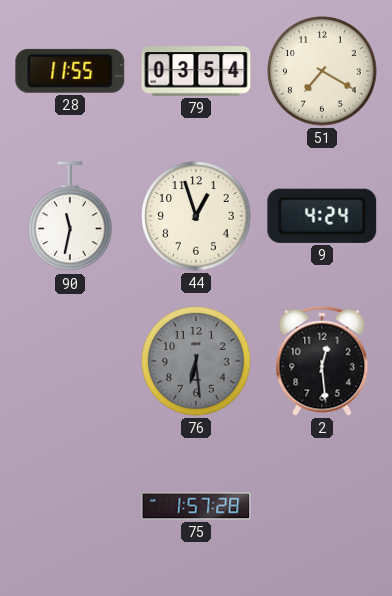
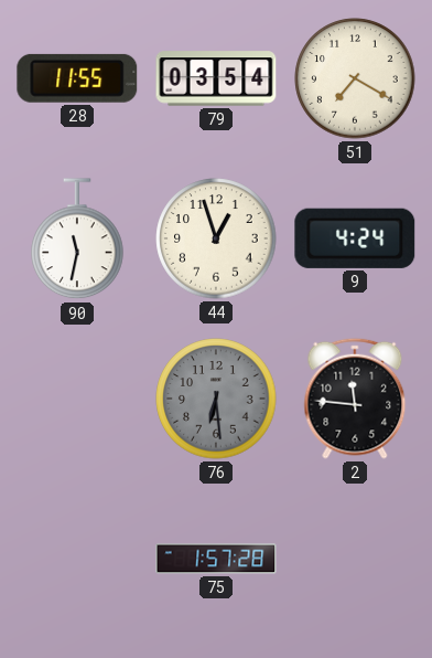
2: 12:29 -> 11:46 (355, 399)
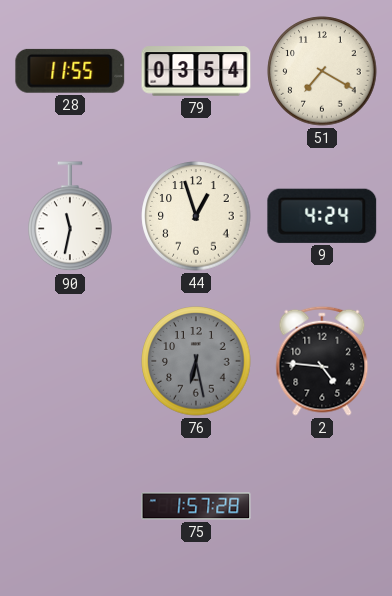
76: 6:29 -> 6:28 (196, 361)
2: 11:46 -> 4:46 (322, 361)
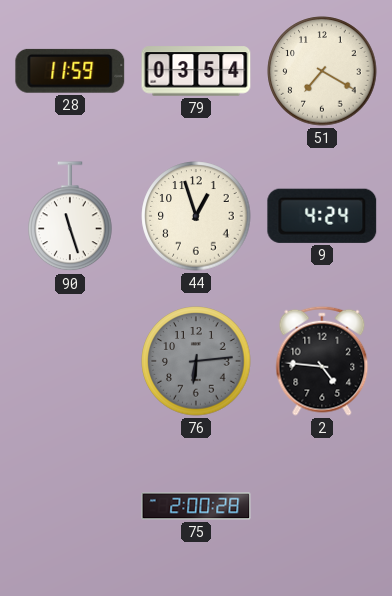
28: 11:55 -> 11:59 (70, 71)
90: 11:32 -> 11:27 (70, 217)
76: 6:28 -> 6:14 (196, 361)
75: 1:57 -> 2:00 (196, 506)
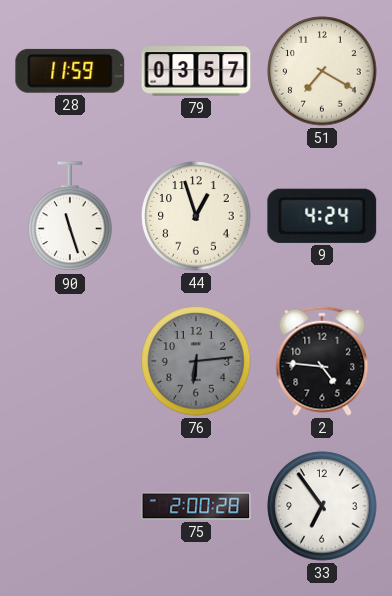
79: 03:54 -> 03:57 (196, 71)
33: none -> 6:54 (322, 506)
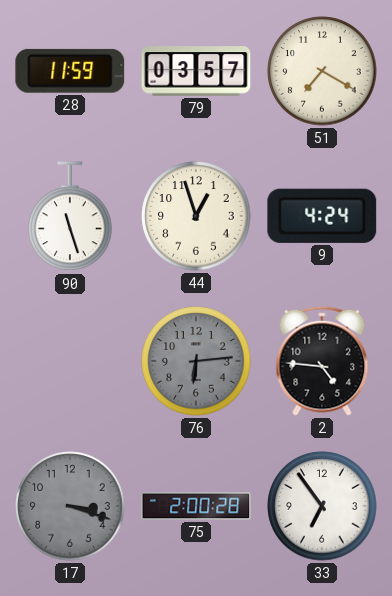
17: none -> 3:18 (70, 506)
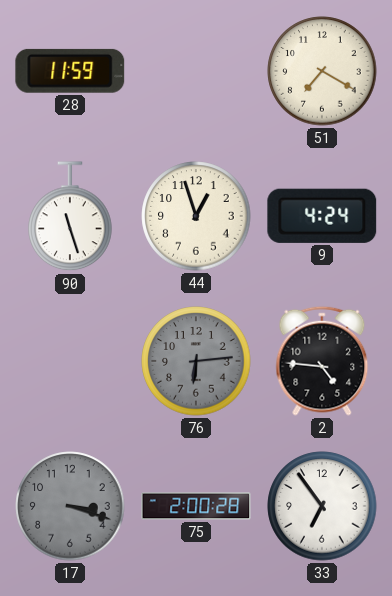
79: 03:57 -> none (196, 71)
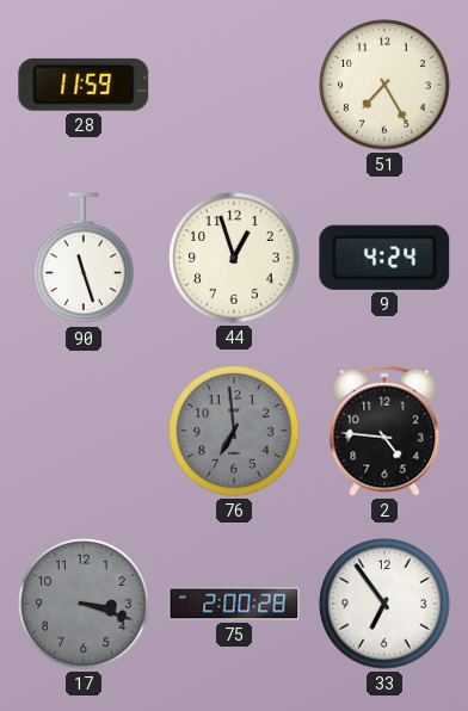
51: 7:20 -> 7:25 (384, 85)
76: 6:14 -> 6:59 (234, 431)
